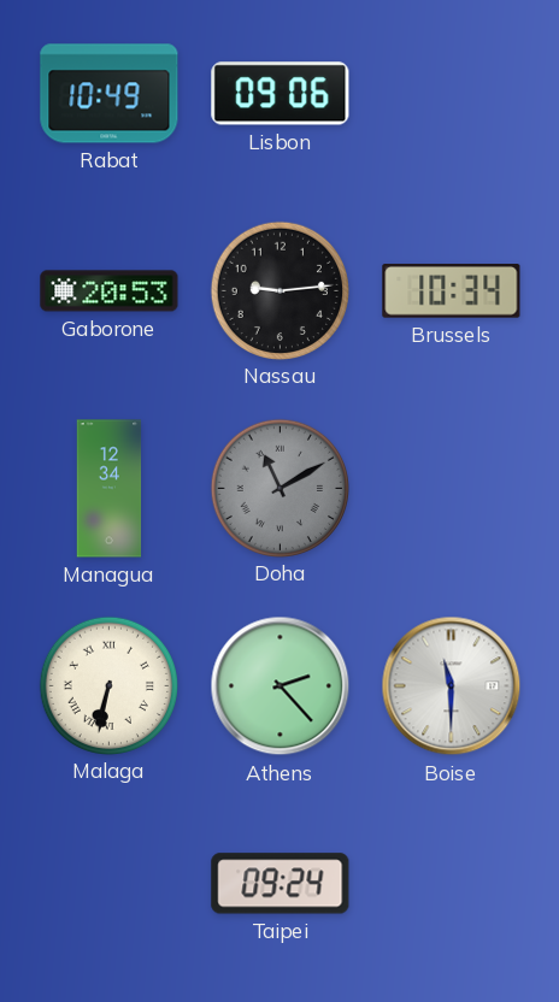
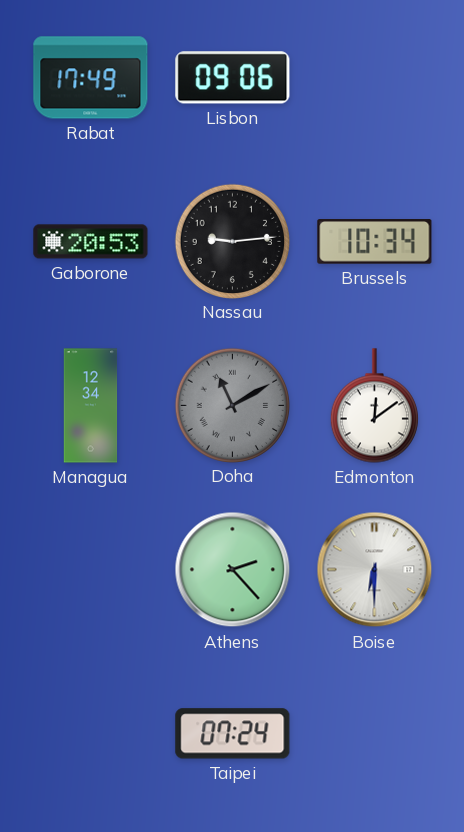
Rabat: 10:49 -> 17:49 (91, 78)
Edmonton: none -> 12:09 (374, 406)
Malaga: 6:32 -> none (108, 685)
Boise: 11:30 -> 6:30 (375, 570)
Taipei: 09:24 -> 07:24 (233, 734)
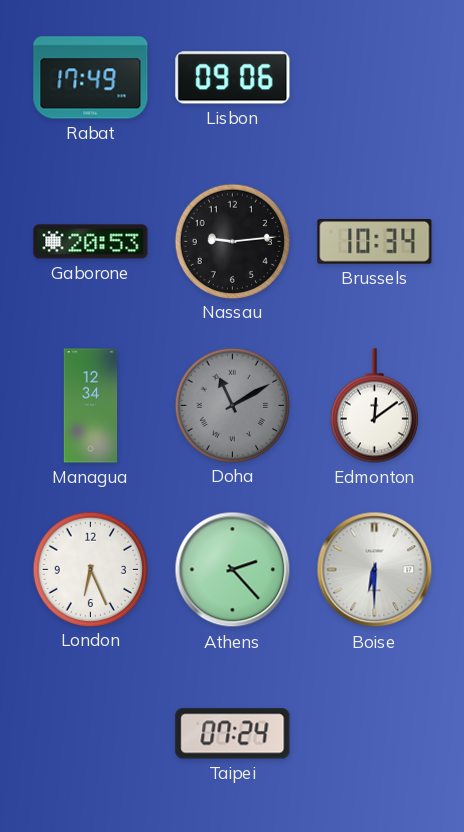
London: none -> 6:26 (90, 569)
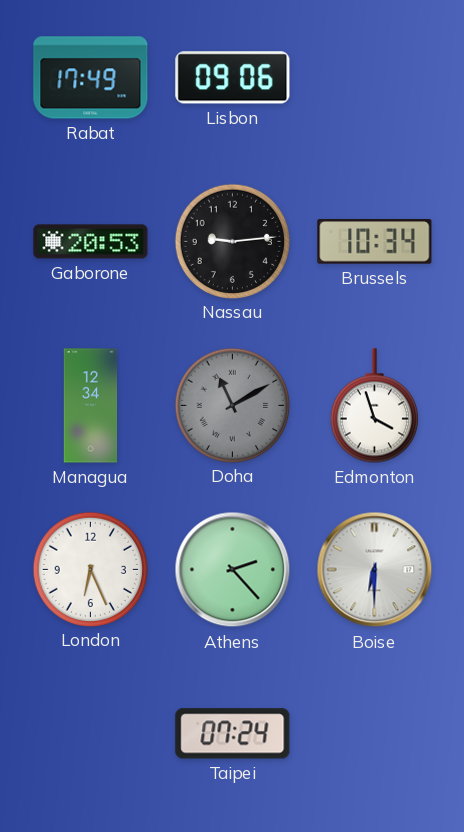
Edmonton: 12:09 -> 3:57 (374, 406)
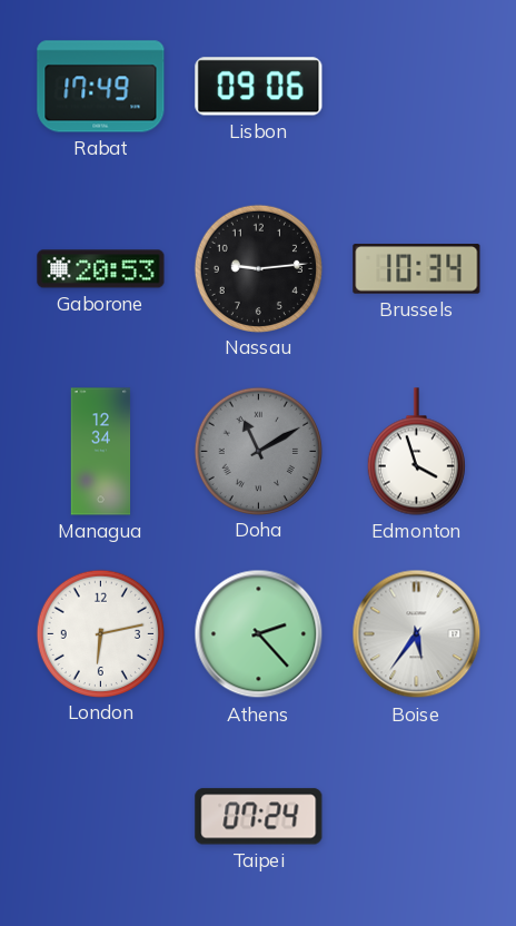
London: 6:26 -> 6:13 (100, 633)
Boise: 6:30 -> 5:36 (417, 634)
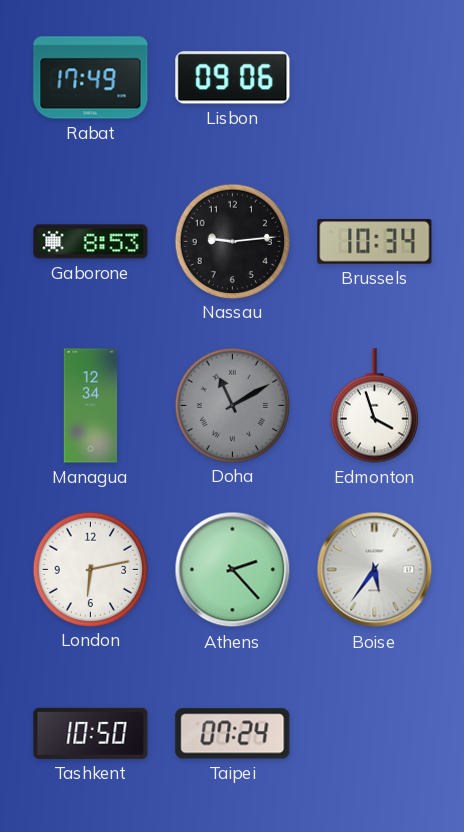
Gaborone: 20:53 -> 8:53 (91, 242)
Tashkent: none -> 10:50 (91, 733)
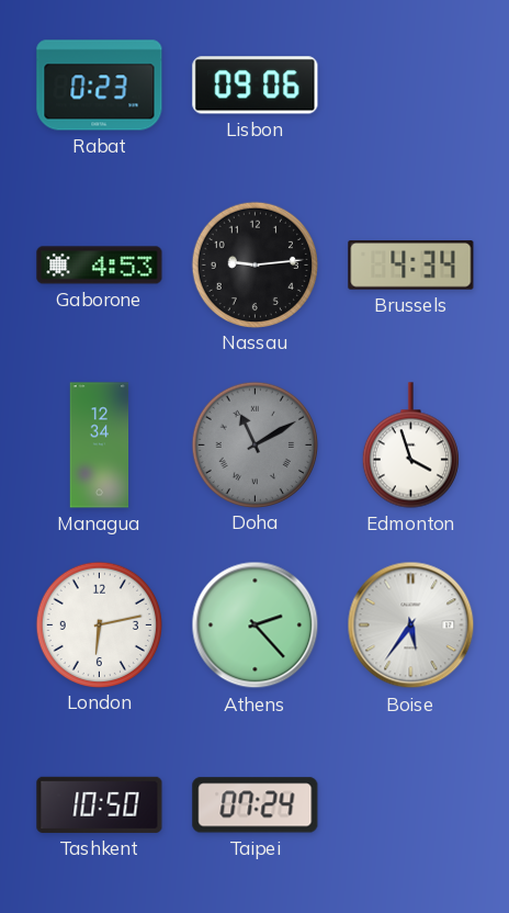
Rabat: 17:49 -> 0:23 (100, 86)
Gaborone: 8:53 -> 4:53 (100, 266)
Brussels: 10:34 -> 4:34 (411, 266)
